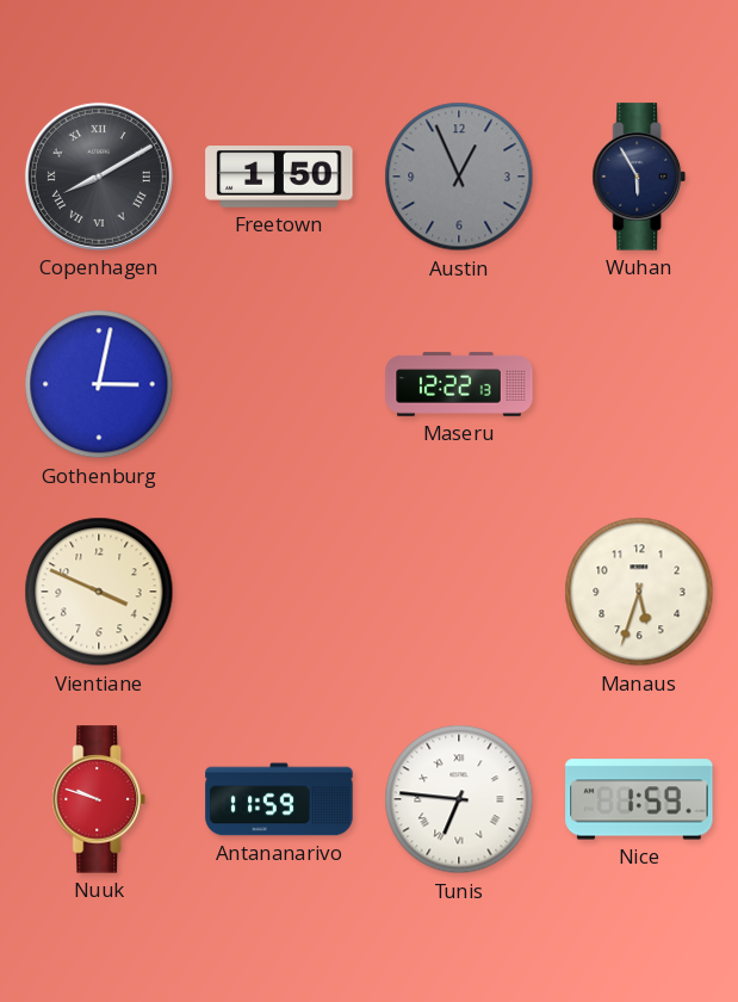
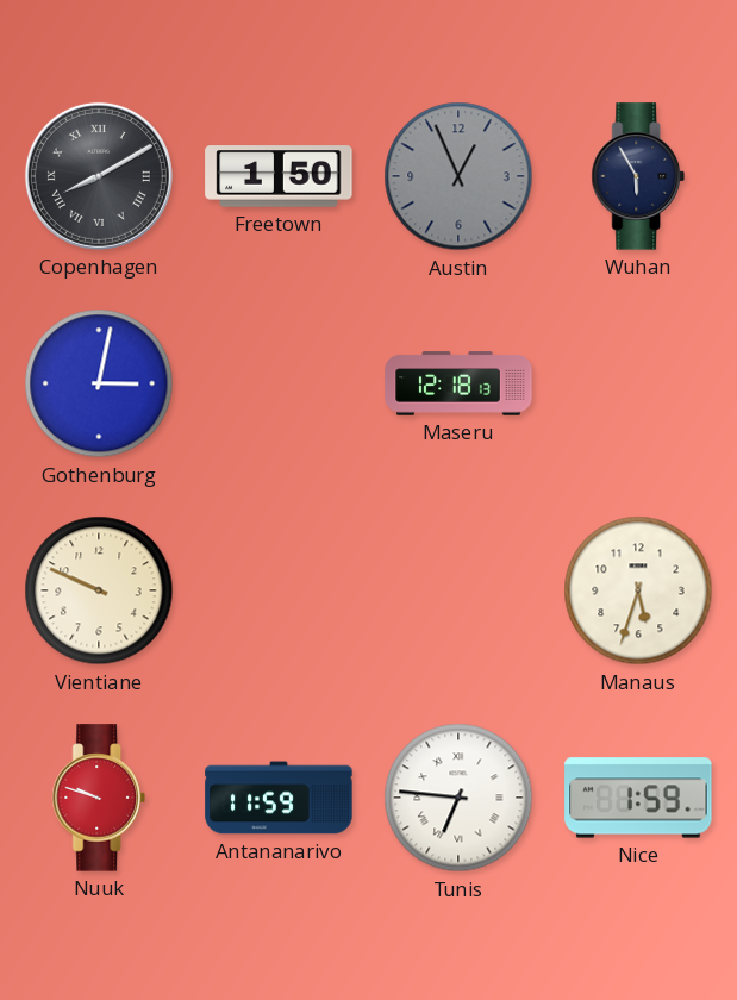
Maseru: 12:22 -> 12:18 (458, 383)
Vientiane: 3:49 -> 9:49 (99, 590)
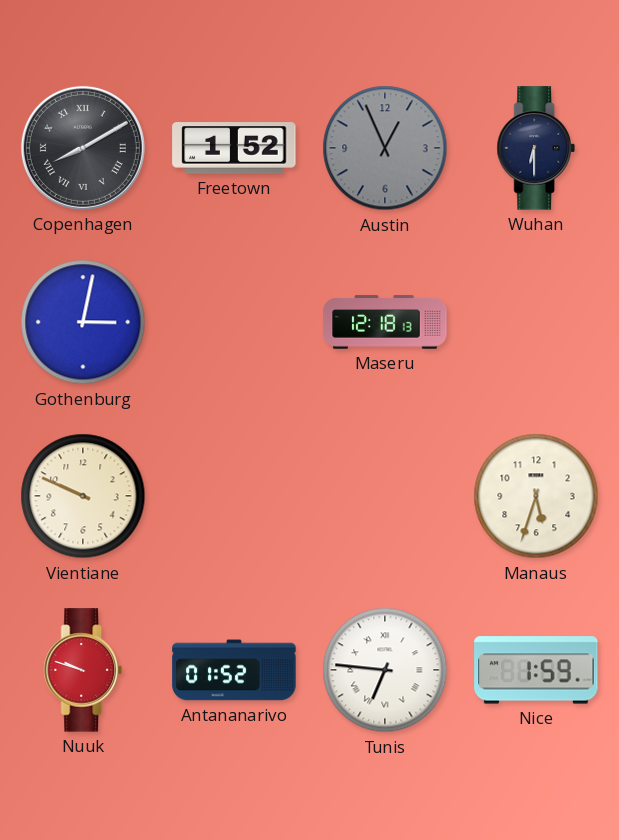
Freetown: 1:50 -> 1:52 (234, 148)
Wuhan: 5:55 -> 6:30 (536, 148)
Antananarivo: 11:59 -> 01:52 (234, 670)
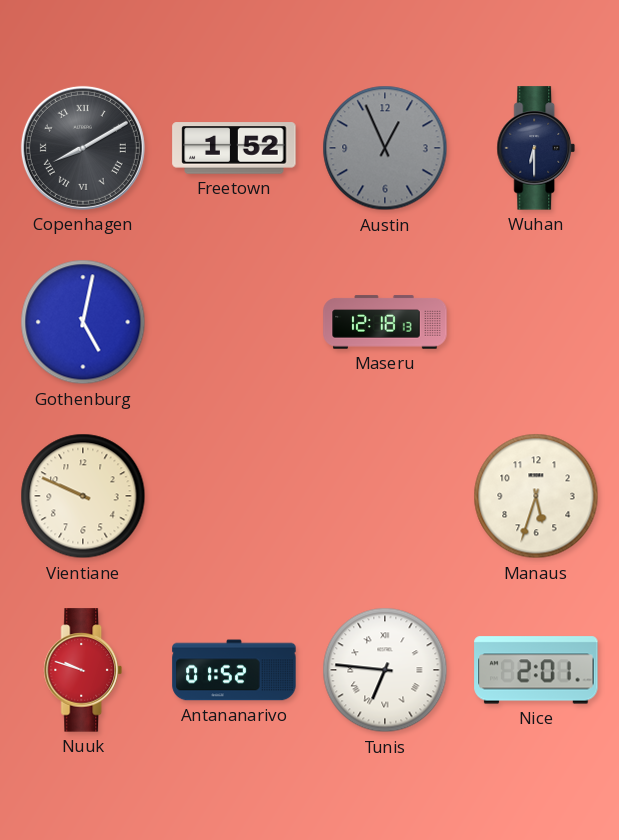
Gothenburg: 3:02 -> 5:02 (83, 322)
Nice: 1:59 -> 2:01 (536, 670)
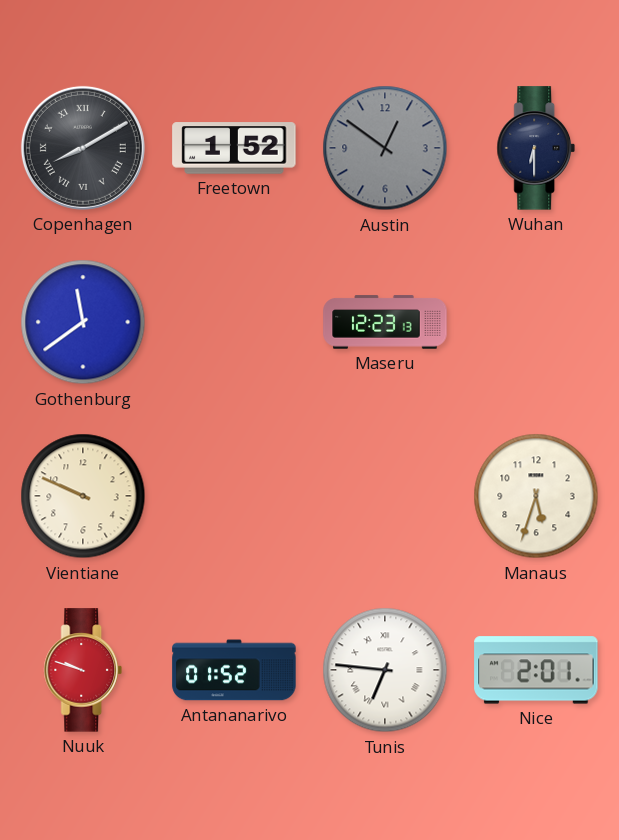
Austin: 12:56 -> 12:51 (385, 148)
Gothenburg: 5:02 -> 11:39 (83, 322)
Maseru: 12:18 -> 12:23 (385, 322)
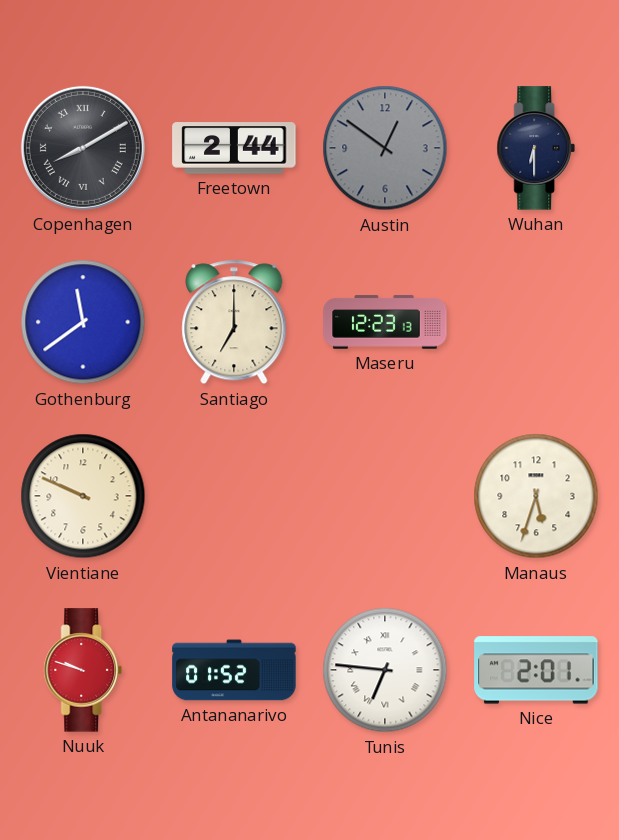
Freetown: 1:52 -> 2:44 (234, 148)
Santiago: none -> 7:00 (234, 322)
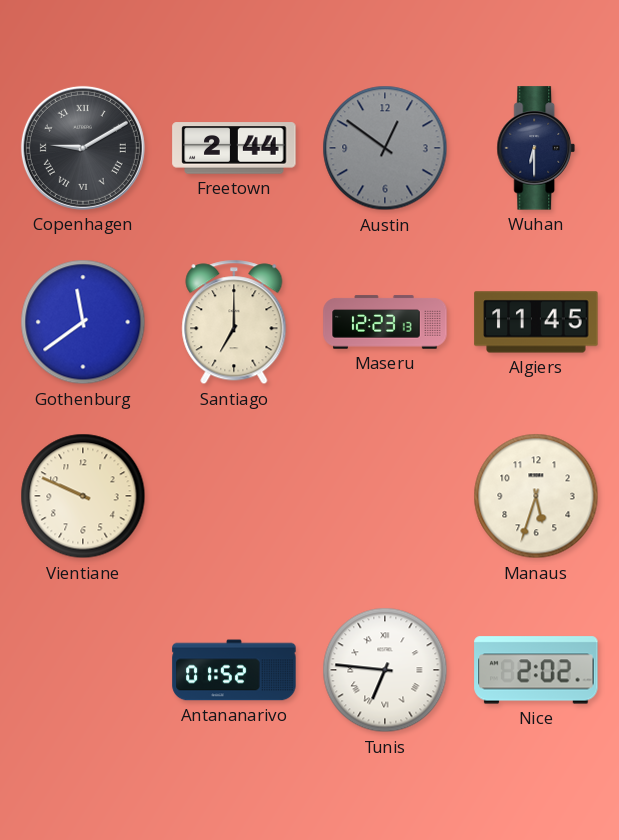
Copenhagen: 8:10 -> 9:10 (83, 148)
Algiers: none -> 11:45 (536, 322)
Nuuk: 9:48 -> none (83, 670)
Nice: 2:01 -> 2:02 (536, 670)
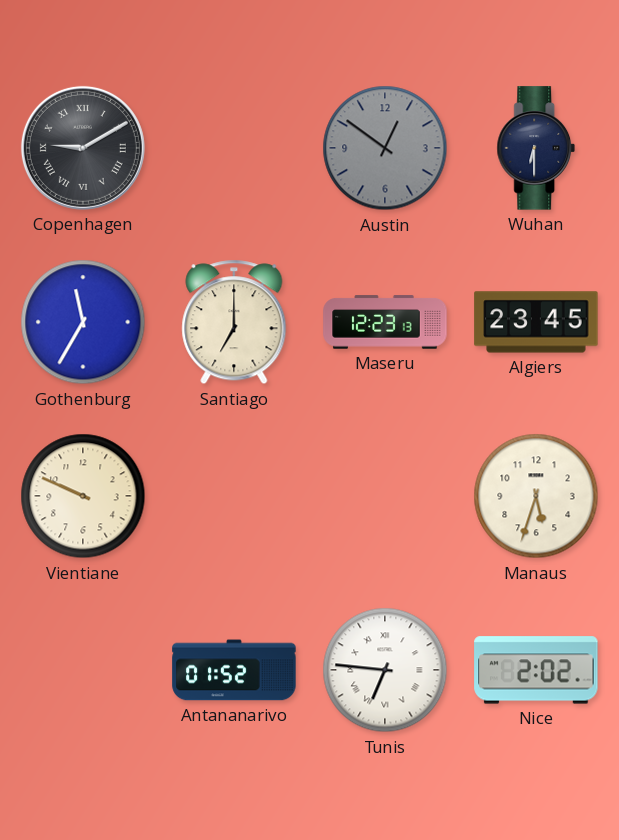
Freetown: 2:44 -> none (234, 148)
Gothenburg: 11:39 -> 11:35 (83, 322)
Algiers: 11:45 -> 23:45 (536, 322)
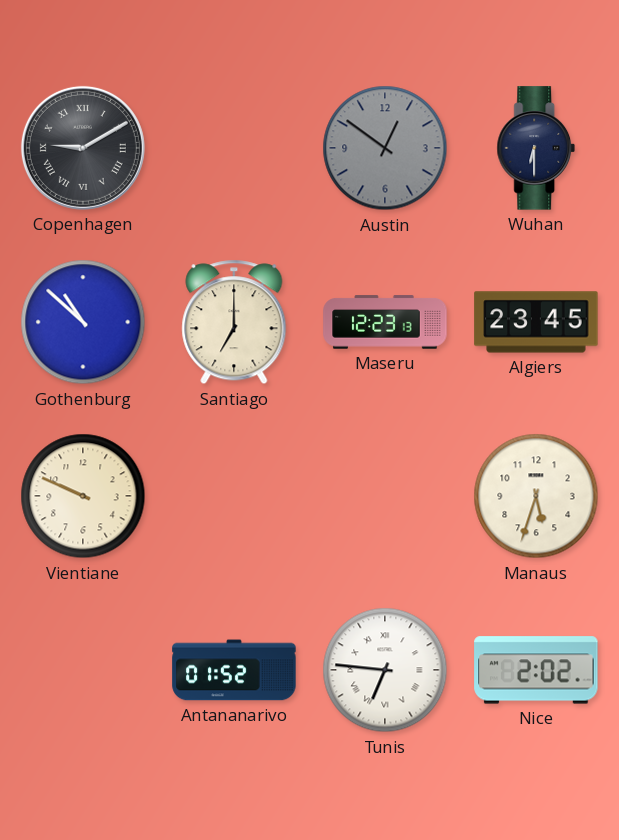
Gothenburg: 11:35 -> 10:52 (83, 322)
